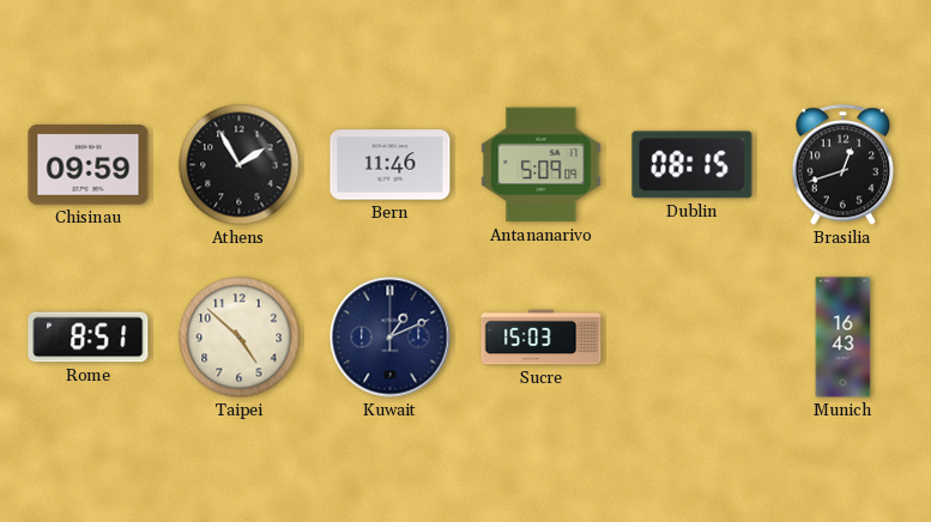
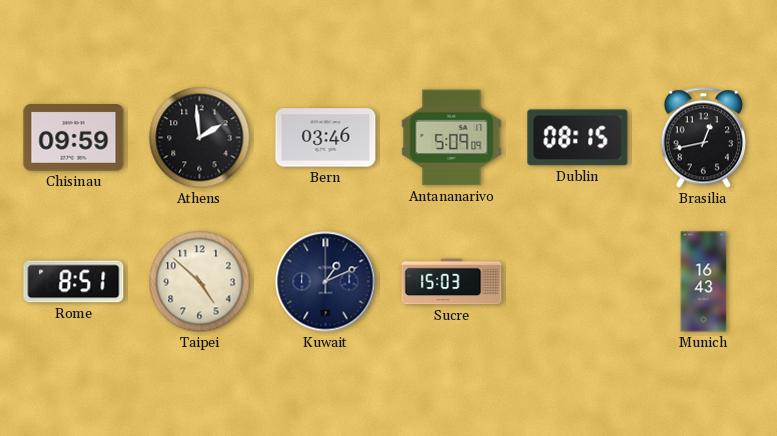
Athens: 1:55 -> 1:59 (200, 138)
Bern: 11:46 -> 03:46 (326, 138)
Brasilia: 12:42 -> 12:43 (703, 138)
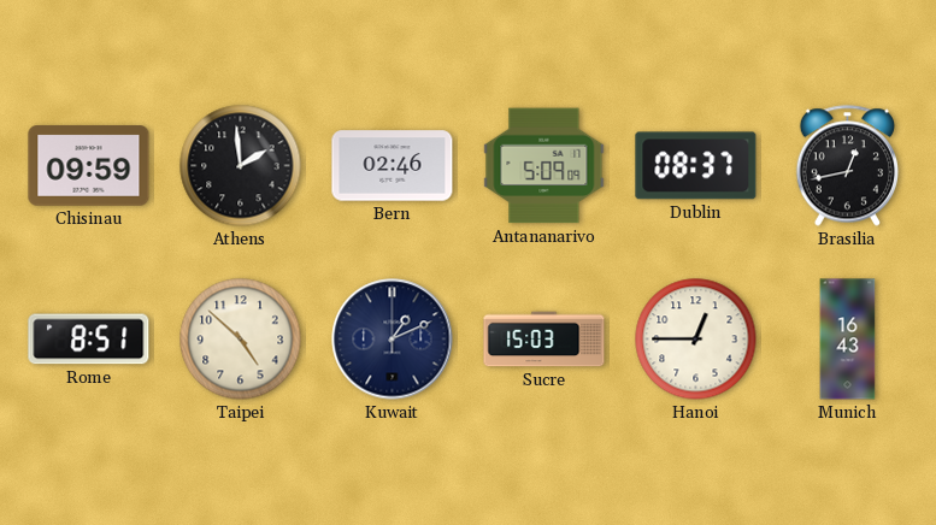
Bern: 03:46 -> 02:46 (393, 166)
Dublin: 08:15 -> 08:37 (696, 166)
Hanoi: none -> 12:45 (696, 340)
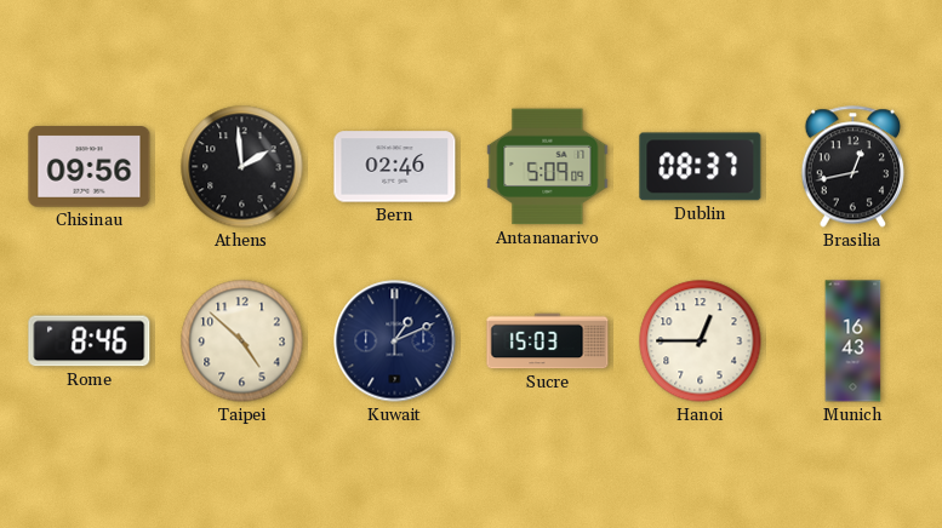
Chisinau: 09:59 -> 09:56 (90, 167)
Rome: 8:51 -> 8:46 (90, 342)
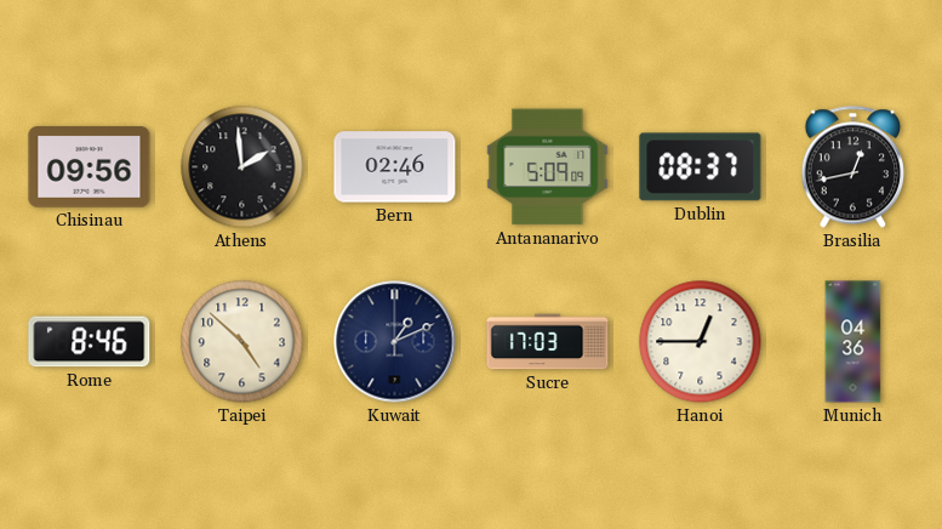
Sucre: 15:03 -> 17:03 (548, 342)
Munich: 16:43 -> 04:36 (853, 342)
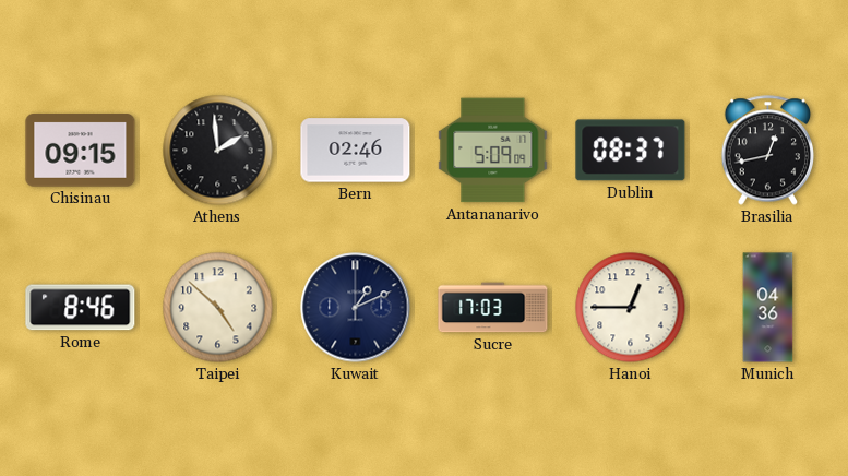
Chisinau: 09:56 -> 09:15 (81, 151)
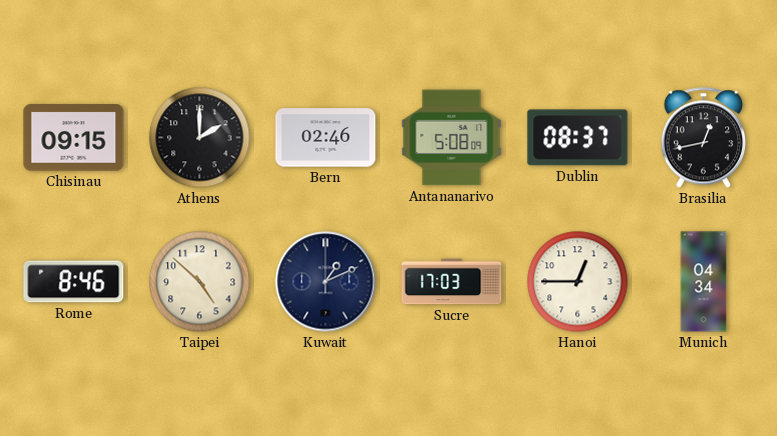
Athens: 1:59 -> 2:00 (200, 138)
Antananarivo: 5:09 -> 5:08 (452, 138)
Munich: 04:36 -> 04:34 (704, 282)
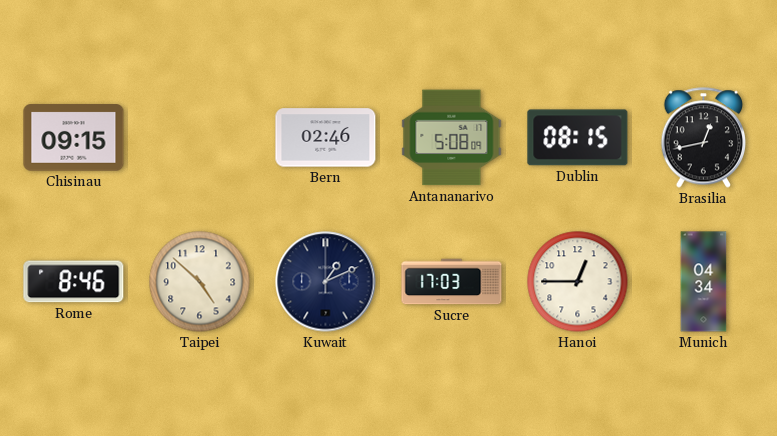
Athens: 2:00 -> none (200, 138)
Dublin: 08:37 -> 08:15 (578, 138)
